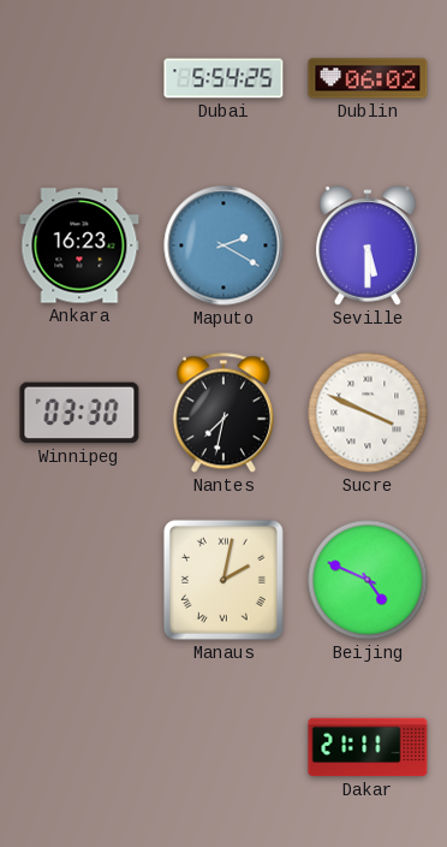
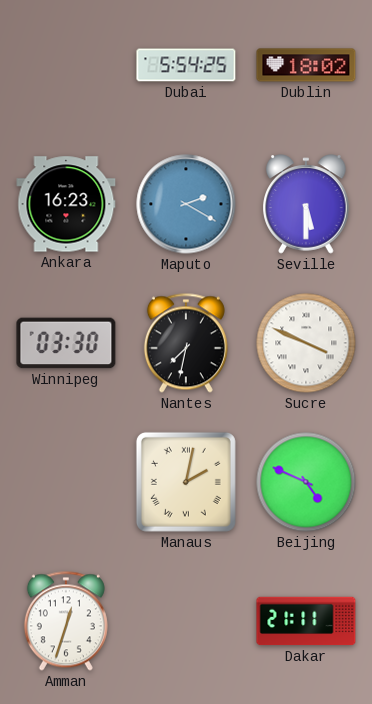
Dublin: 06:02 -> 18:02 (306, 65)
Amman: none -> 12:33 (66, 621)
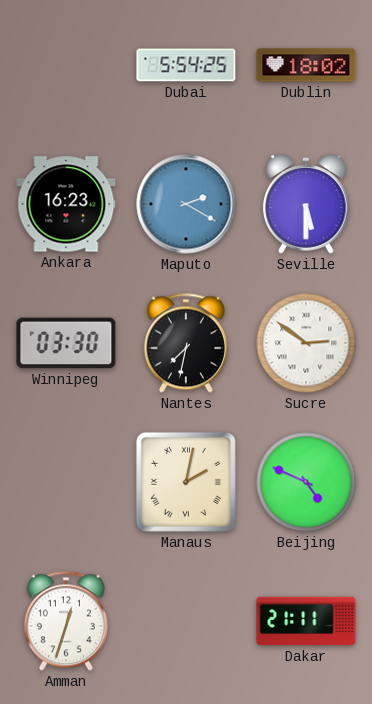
Sucre: 3:49 -> 2:51 (306, 343)
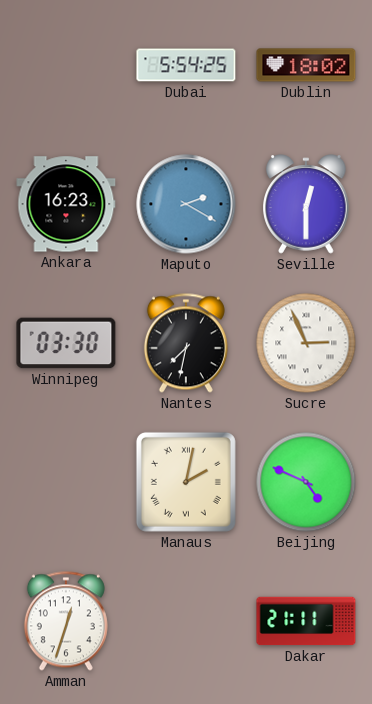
Seville: 5:30 -> 12:30 (306, 204)
Sucre: 2:51 -> 2:56 (306, 343)
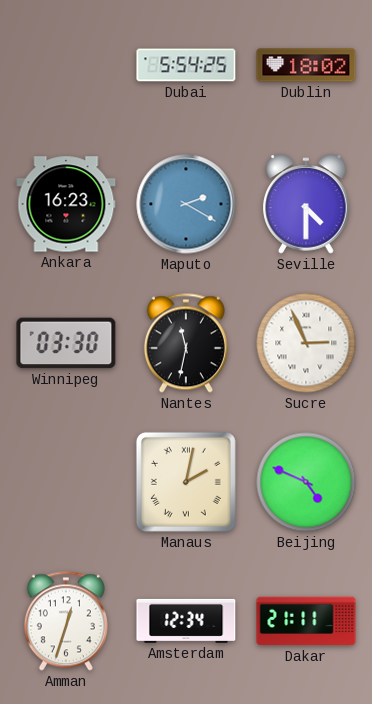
Seville: 12:30 -> 4:30 (306, 204)
Nantes: 7:32 -> 11:32 (186, 343)
Amsterdam: none -> 12:34 (186, 621)
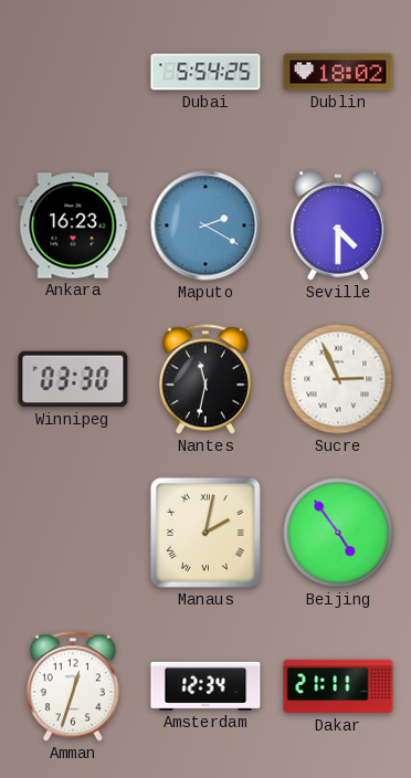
Beijing: 4:49 -> 4:54 (338, 533)
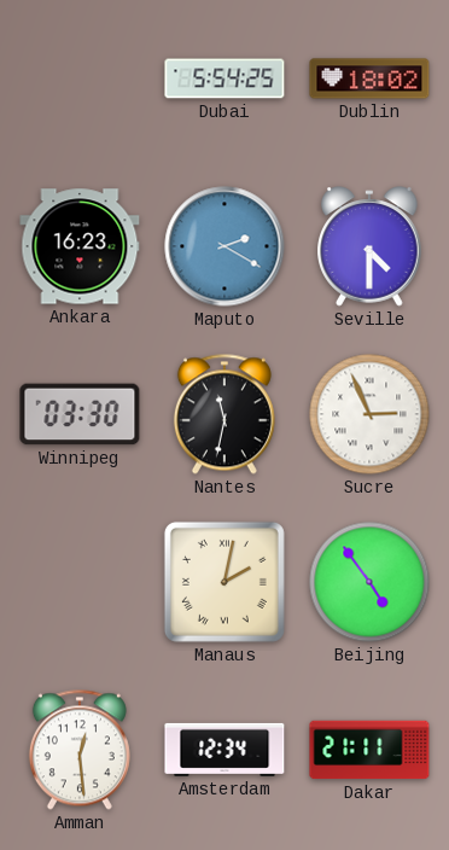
Amman: 12:33 -> 12:29 (80, 750)
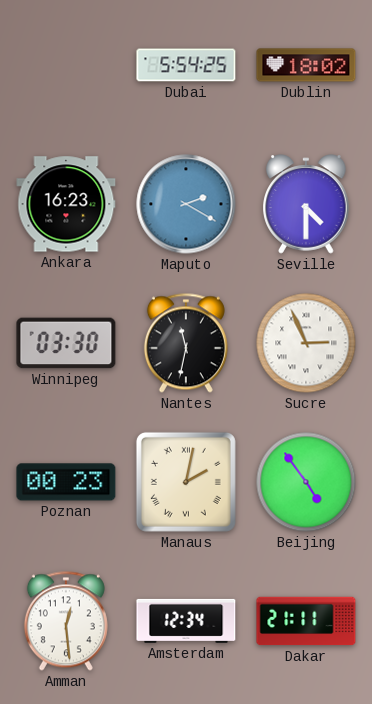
Poznan: none -> 00:23 (66, 482)
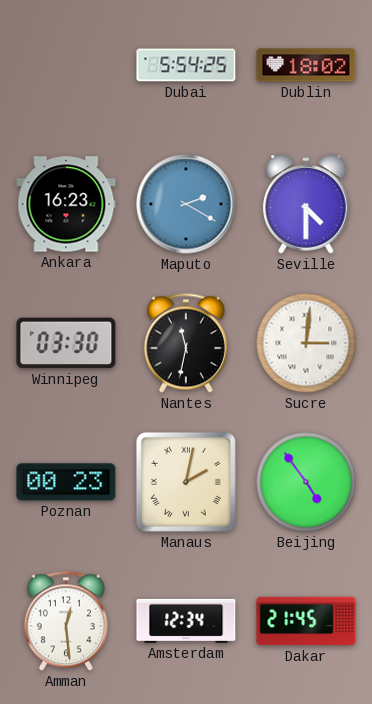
Sucre: 2:56 -> 3:01 (306, 343)
Dakar: 21:11 -> 21:45 (306, 621)
